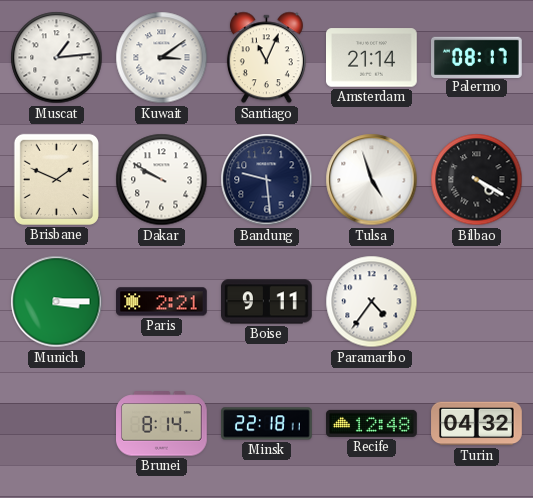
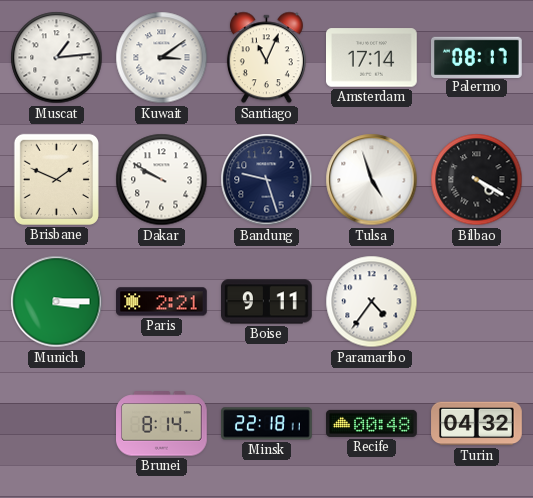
Amsterdam: 21:14 -> 17:14 (372, 58)
Bandung: 9:29 -> 9:27 (267, 180)
Recife: 12:48 -> 00:48 (372, 423)
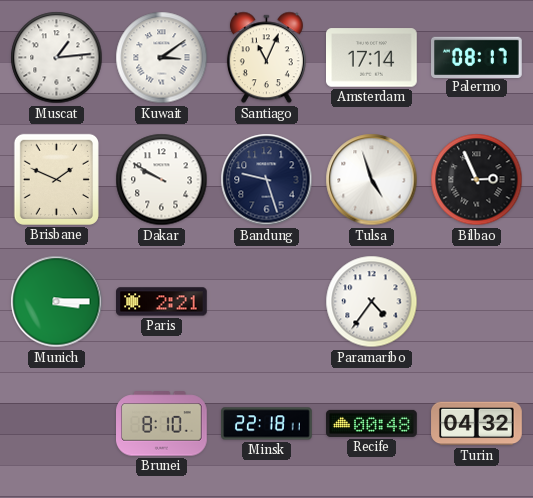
Bilbao: 4:20 -> 2:56 (477, 180)
Boise: 9:11 -> none (267, 302)
Brunei: 8:14 -> 8:10 (162, 424)
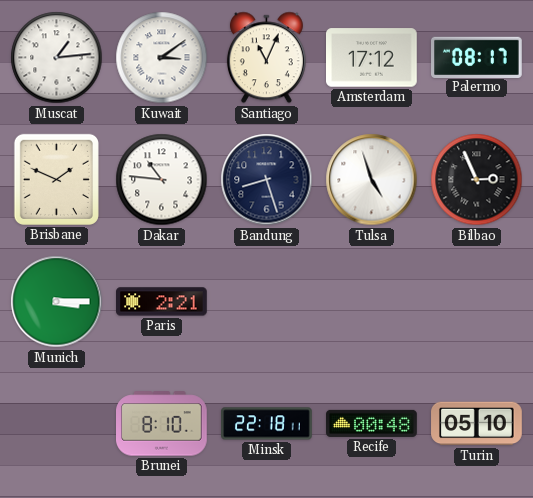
Amsterdam: 17:14 -> 17:12 (372, 58)
Dakar: 9:50 -> 10:46 (162, 180)
Bandung: 9:27 -> 8:27 (267, 180)
Paramaribo: 4:36 -> none (372, 302)
Turin: 04:32 -> 05:10 (477, 424)
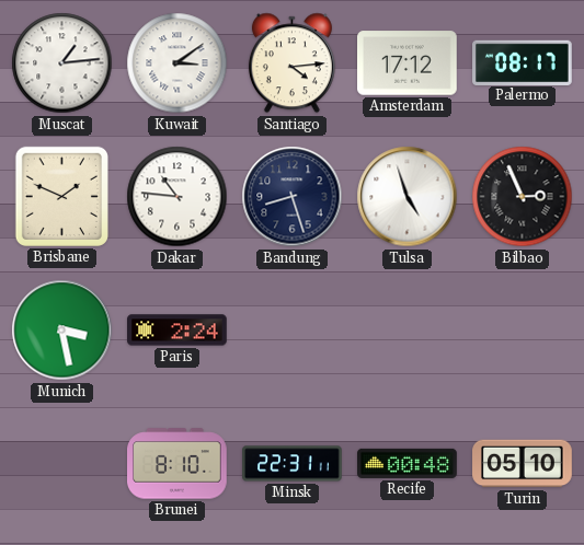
Santiago: 11:04 -> 4:14 (291, 63)
Munich: 3:15 -> 3:28 (62, 331)
Paris: 2:21 -> 2:24 (178, 331)
Minsk: 22:18 -> 22:31 (293, 464)
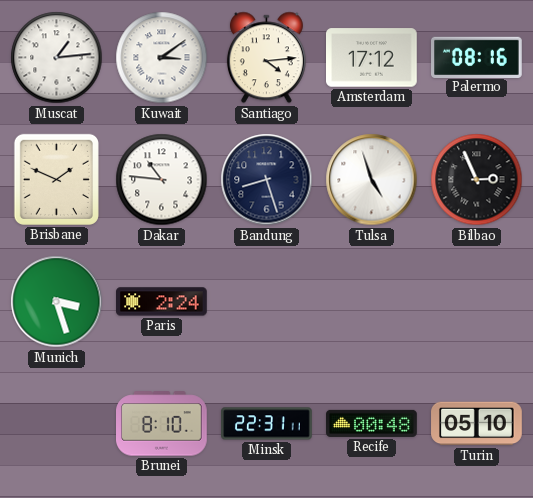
Palermo: 08:17 -> 08:16 (477, 57)
Munich: 3:28 -> 3:27 (57, 302)
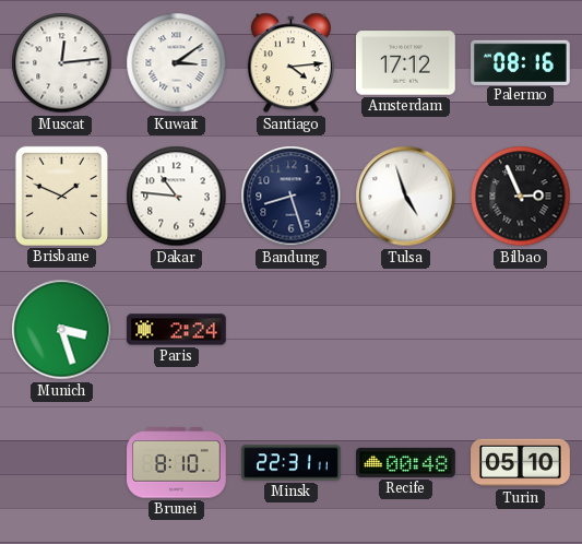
Muscat: 1:14 -> 12:14 (62, 63)
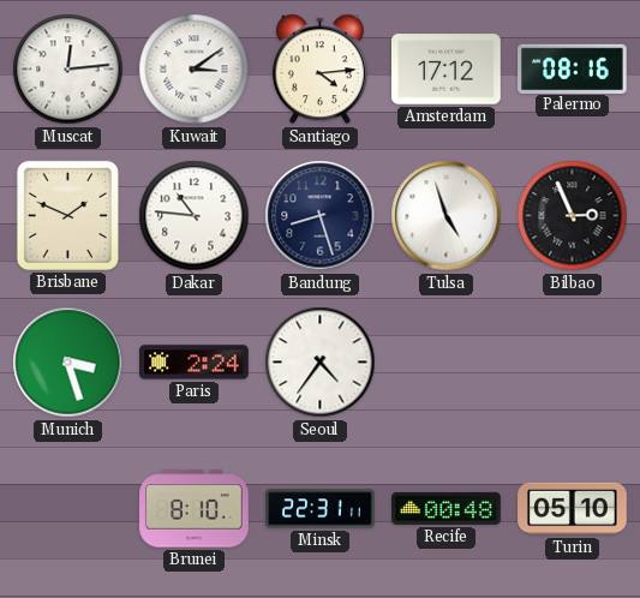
Seoul: none -> 4:36 (321, 363)
